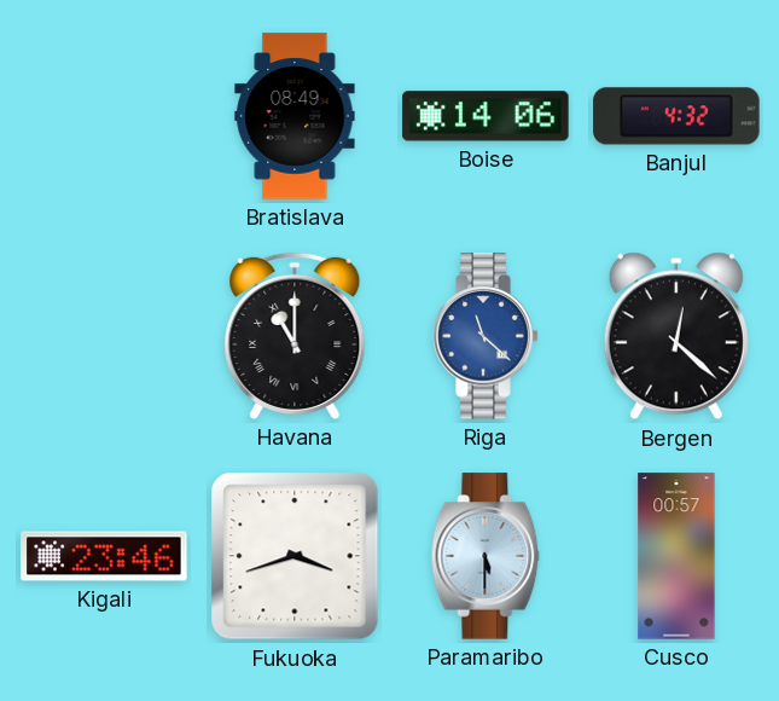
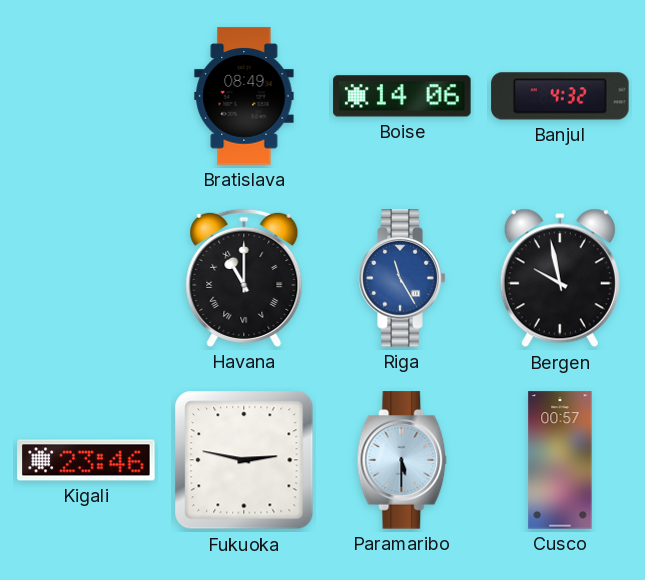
Riga: 11:22 -> 11:25 (402, 278)
Bergen: 12:22 -> 9:58 (560, 278)
Fukuoka: 3:42 -> 2:47 (244, 460)
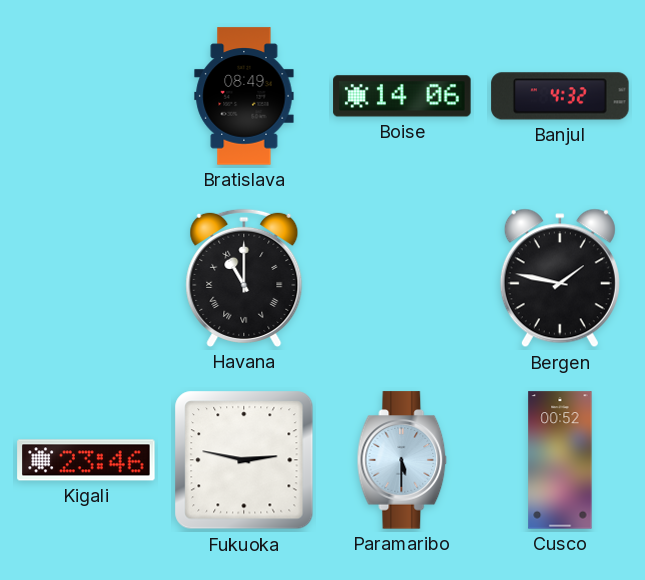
Riga: 11:25 -> none (402, 278)
Bergen: 9:58 -> 1:47 (560, 278)
Cusco: 00:57 -> 00:52 (560, 460)
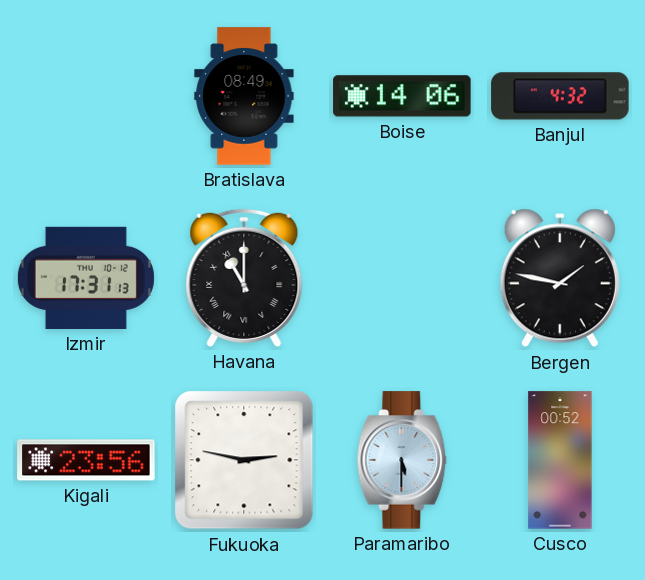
Izmir: none -> 17:31 (86, 278)
Kigali: 23:46 -> 23:56 (86, 460)
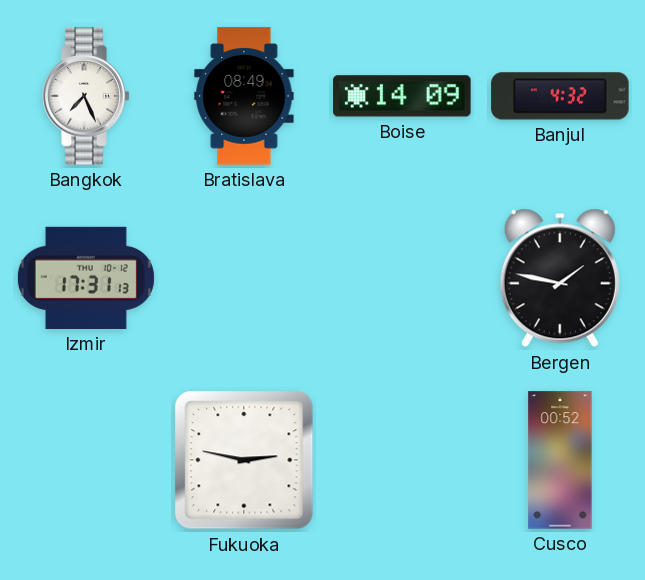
Bangkok: none -> 7:26 (86, 96)
Boise: 14:06 -> 14:09 (402, 96)
Havana: 11:00 -> none (244, 278)
Kigali: 23:56 -> none (86, 460)
Paramaribo: 5:30 -> none (402, 460)
